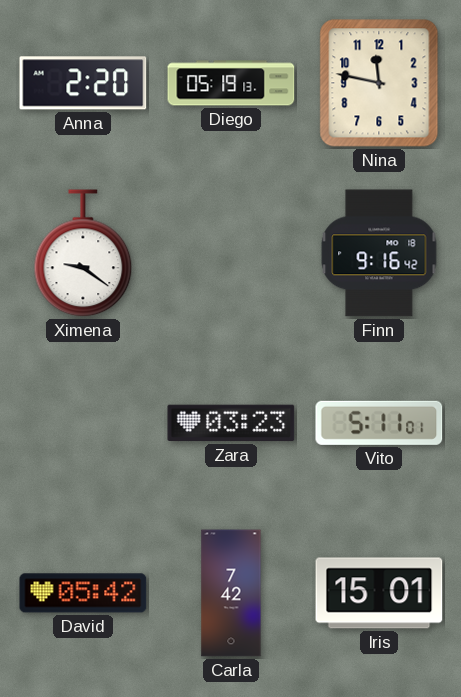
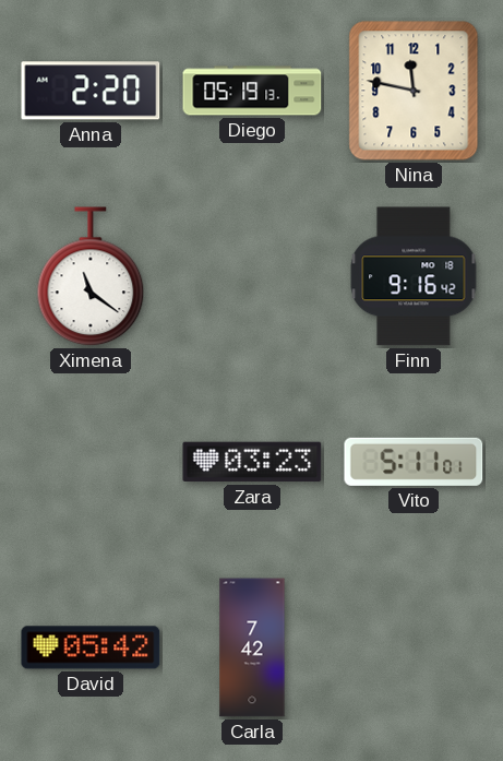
Ximena: 9:21 -> 11:21 (91, 277)
Iris: 15:01 -> none (379, 593)
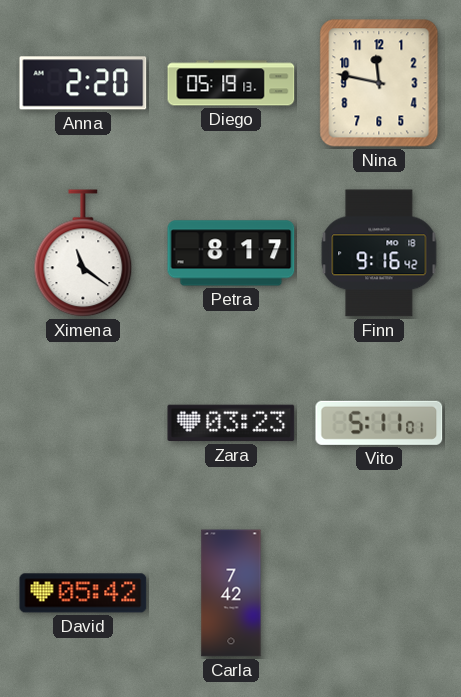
Petra: none -> 8:17 (231, 253)
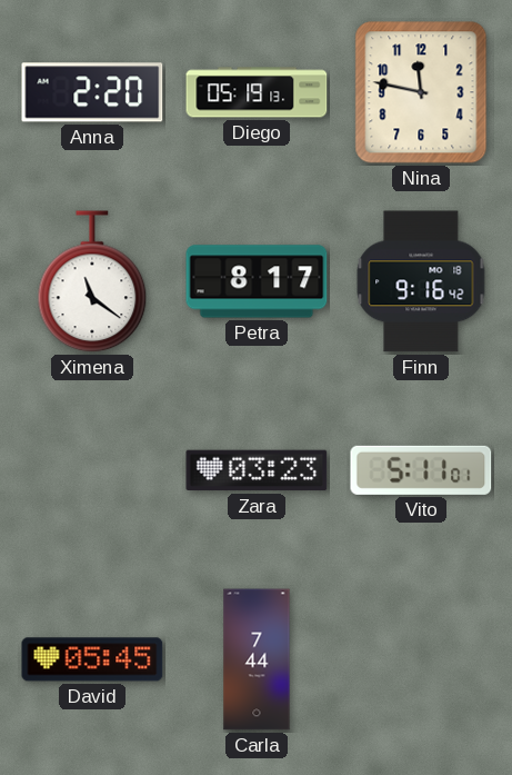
David: 05:42 -> 05:45 (92, 659)
Carla: 7:42 -> 7:44 (257, 659)
